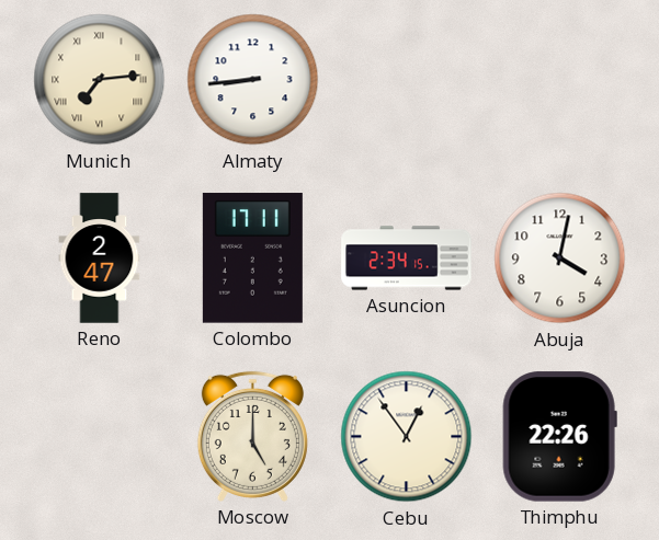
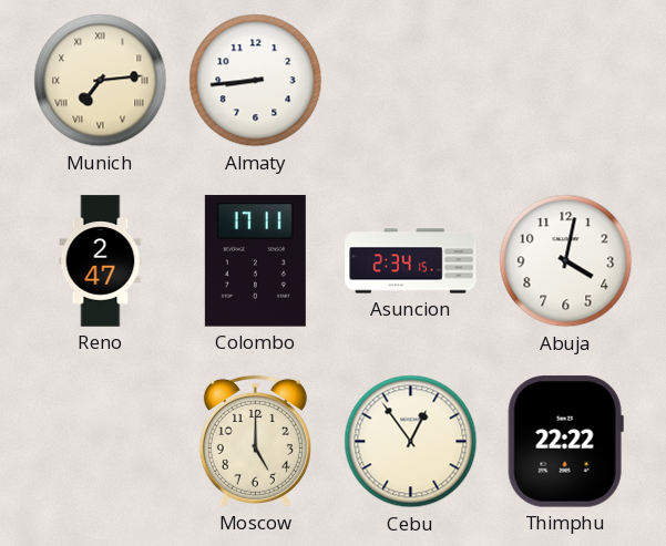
Thimphu: 22:26 -> 22:22 (565, 442)
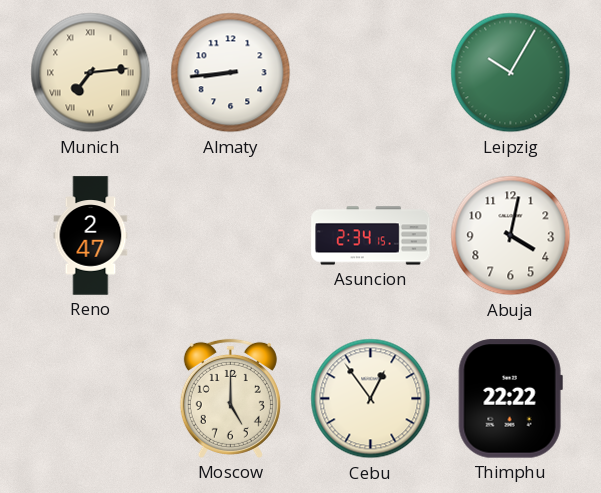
Leipzig: none -> 10:05 (511, 73)
Colombo: 17:11 -> none (255, 261)
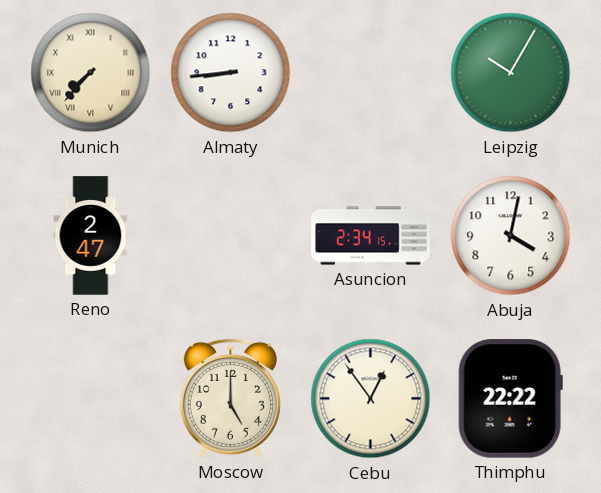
Munich: 7:14 -> 7:37 (91, 73)
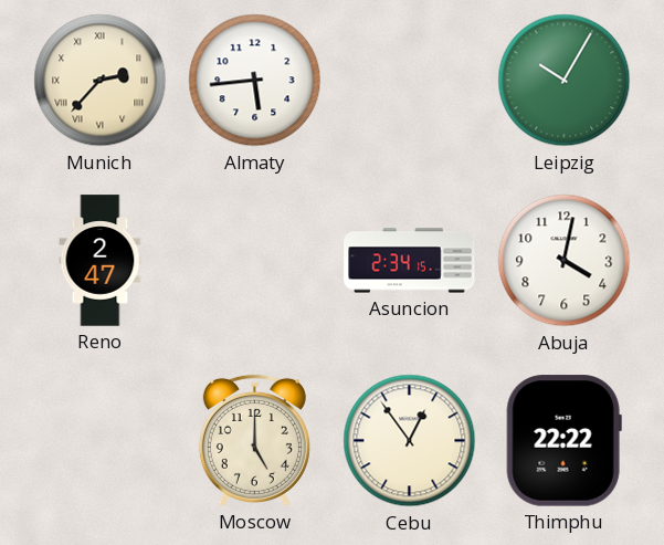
Munich: 7:37 -> 2:37 (101, 81)
Almaty: 8:44 -> 5:44 (255, 81)
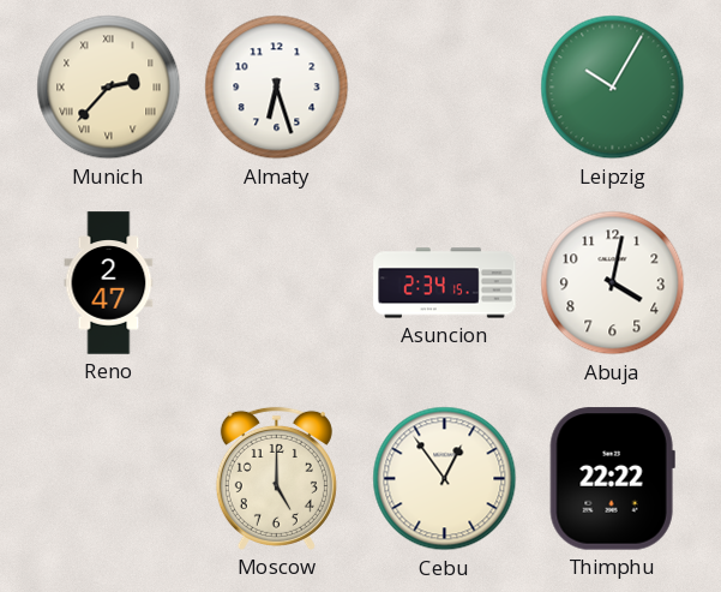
Almaty: 5:44 -> 6:27 (277, 88)
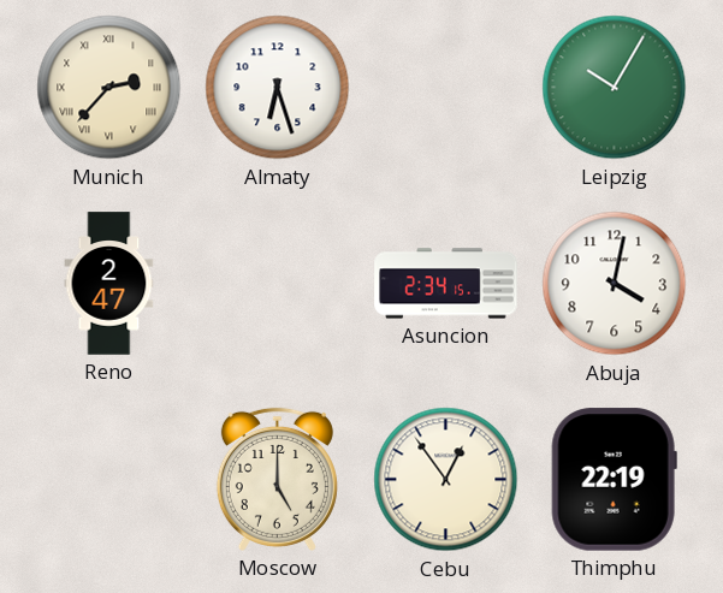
Thimphu: 22:22 -> 22:19 (614, 480)
